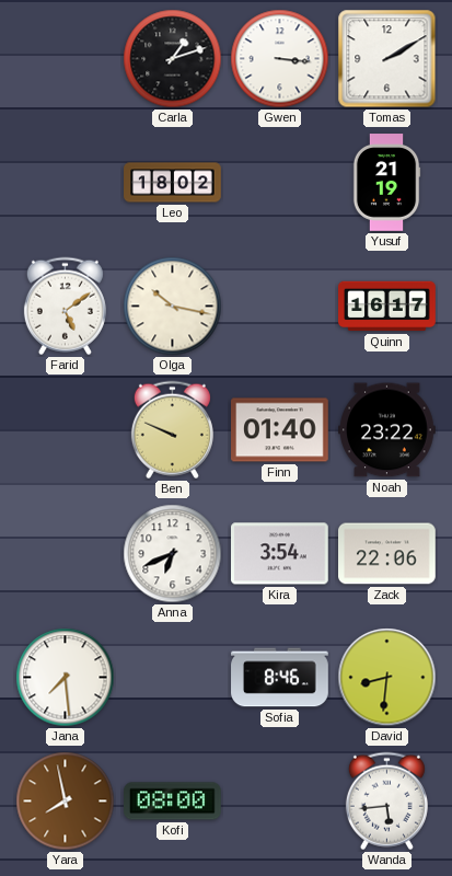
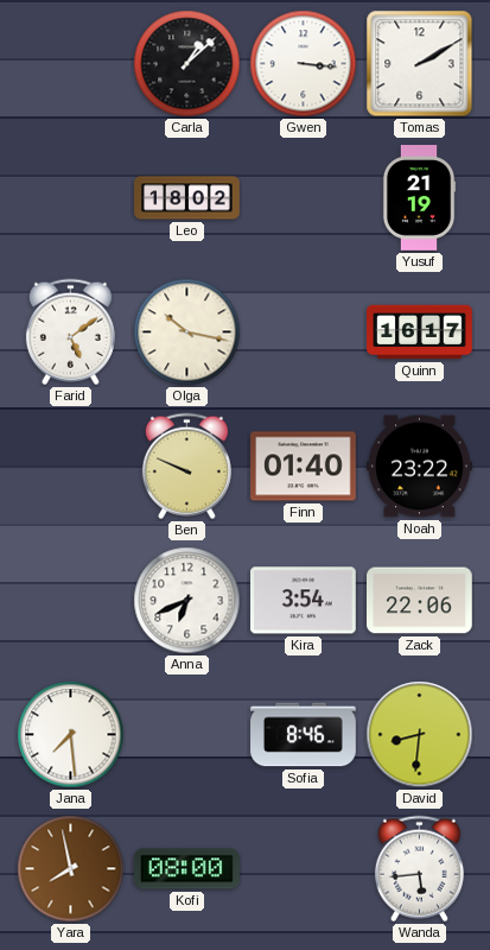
Carla: 1:12 -> 1:08 (187, 64)
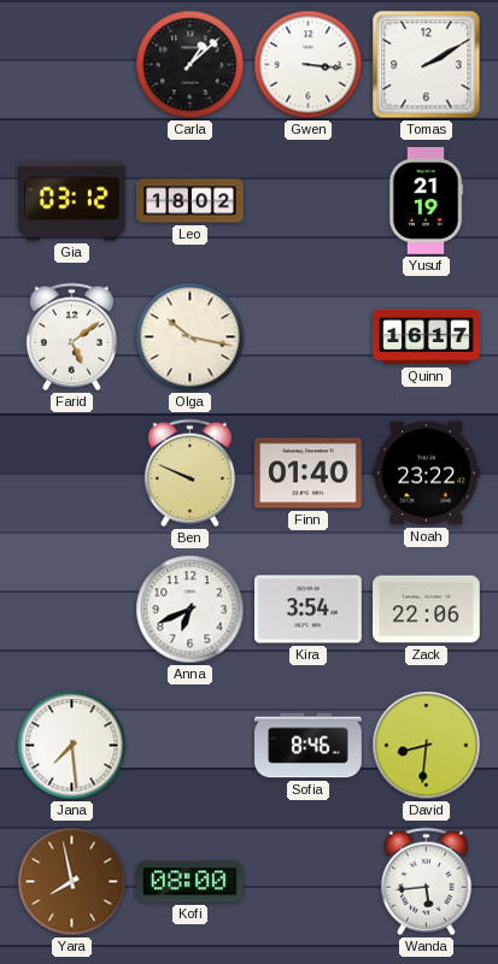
Gia: none -> 03:12 (72, 201)
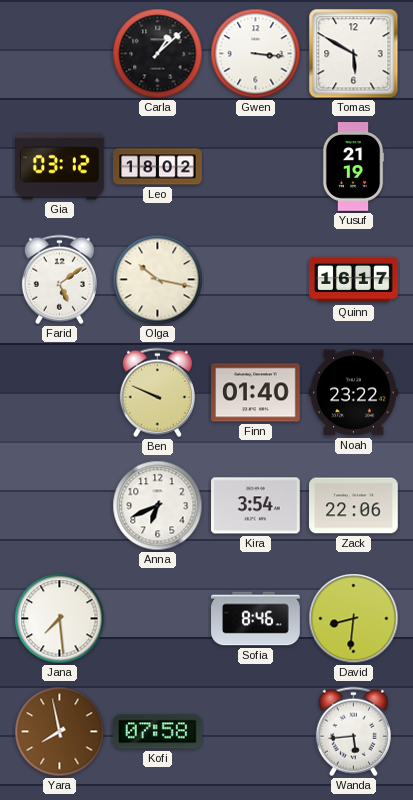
Tomas: 2:10 -> 5:50 (354, 54)
Kofi: 08:00 -> 07:58 (158, 732)
